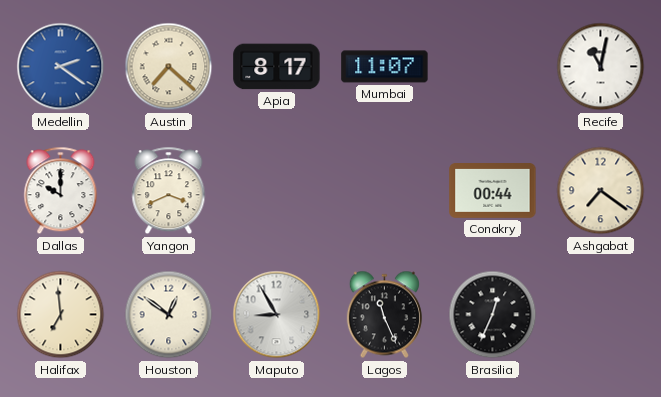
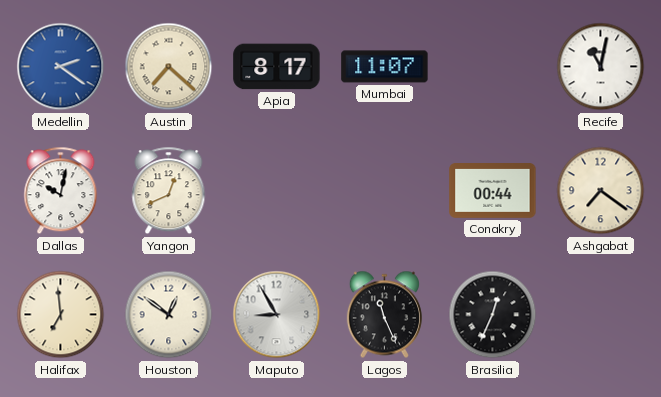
Dallas: 10:00 -> 10:02 (61, 191)
Yangon: 3:41 -> 12:41 (169, 191)
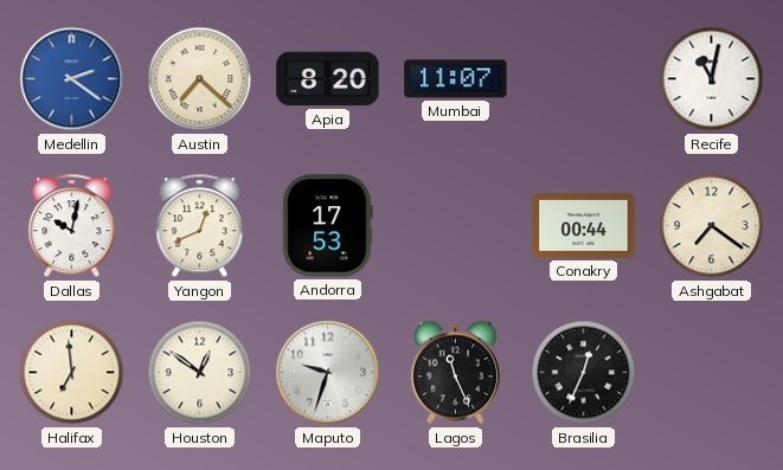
Apia: 8:17 -> 8:20 (328, 79)
Andorra: none -> 17:53 (328, 226)
Maputo: 8:55 -> 9:33 (328, 373)
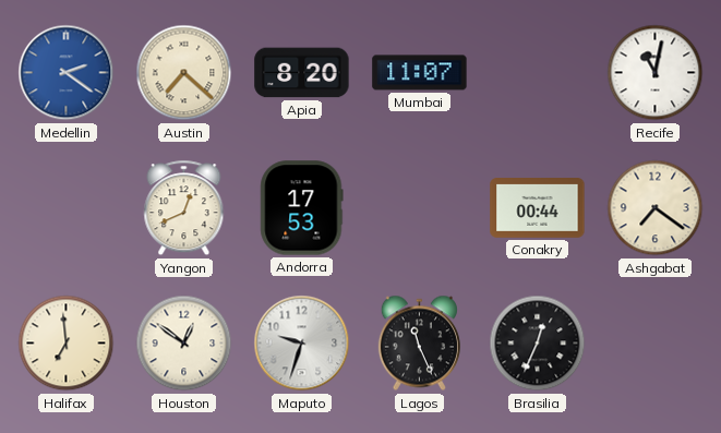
Dallas: 10:02 -> none (72, 226)
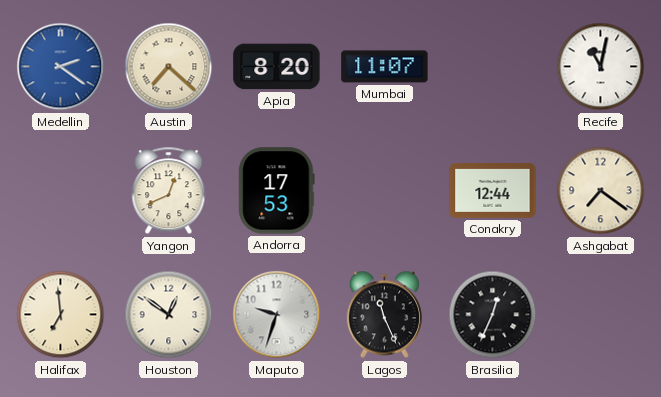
Conakry: 00:44 -> 12:44 (493, 191)
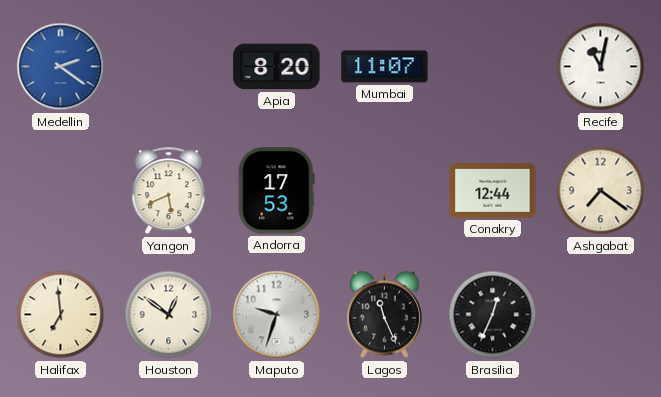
Austin: 7:22 -> none (169, 67)
Yangon: 12:41 -> 5:41 (169, 191)
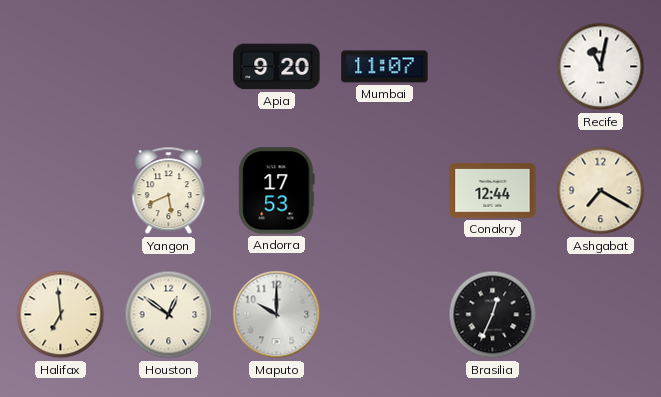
Medellin: 2:21 -> none (61, 67)
Apia: 8:20 -> 9:20 (277, 67)
Ashgabat: 7:21 -> 7:20 (601, 191)
Maputo: 9:33 -> 10:00 (277, 315)
Lagos: 11:26 -> none (384, 315)
